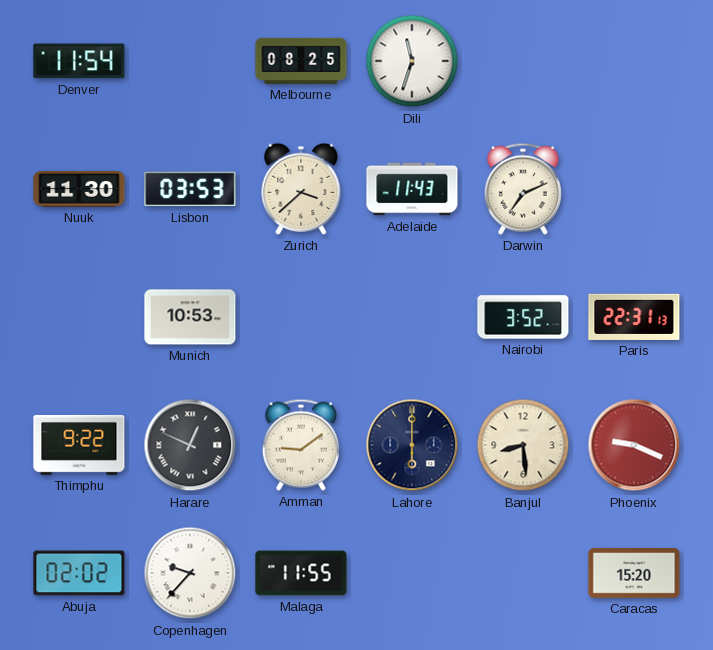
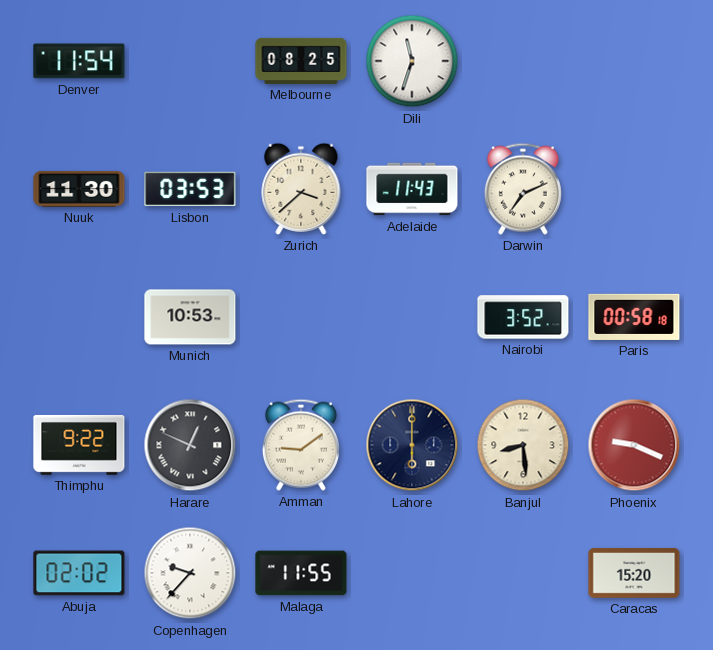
Paris: 22:31 -> 00:58 (634, 317)
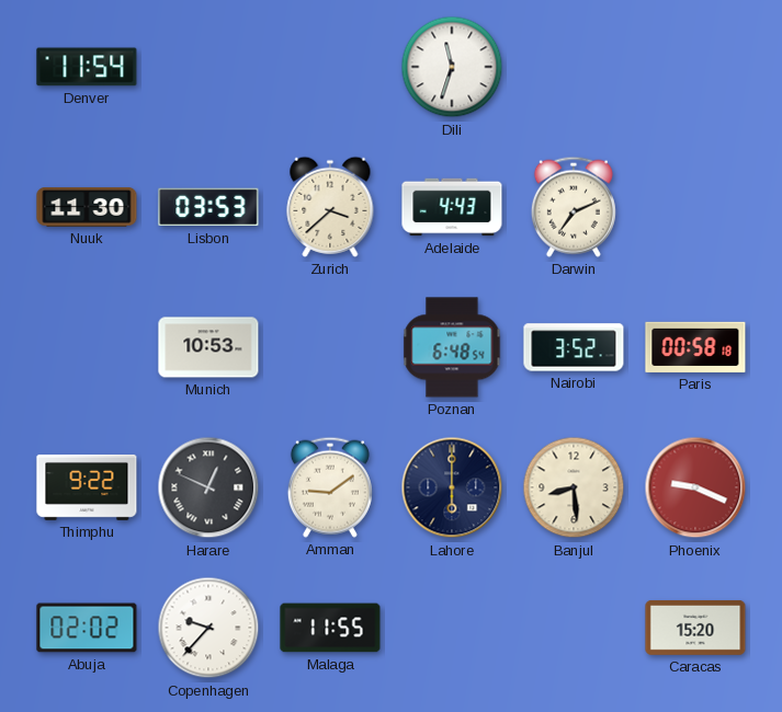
Melbourne: 08:25 -> none (301, 61)
Adelaide: 11:43 -> 4:43 (452, 207)
Poznan: none -> 6:48 (452, 347)
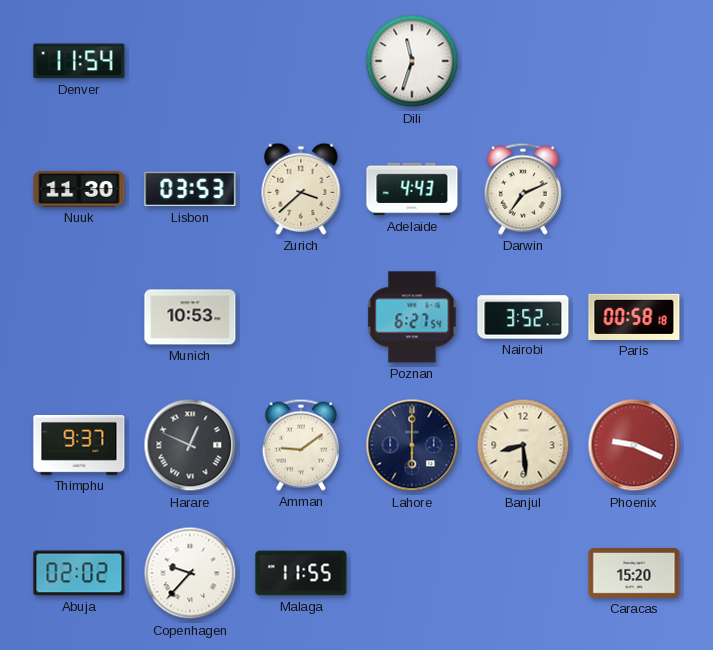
Poznan: 6:48 -> 6:27 (412, 317)
Thimphu: 9:22 -> 9:37 (79, 445)
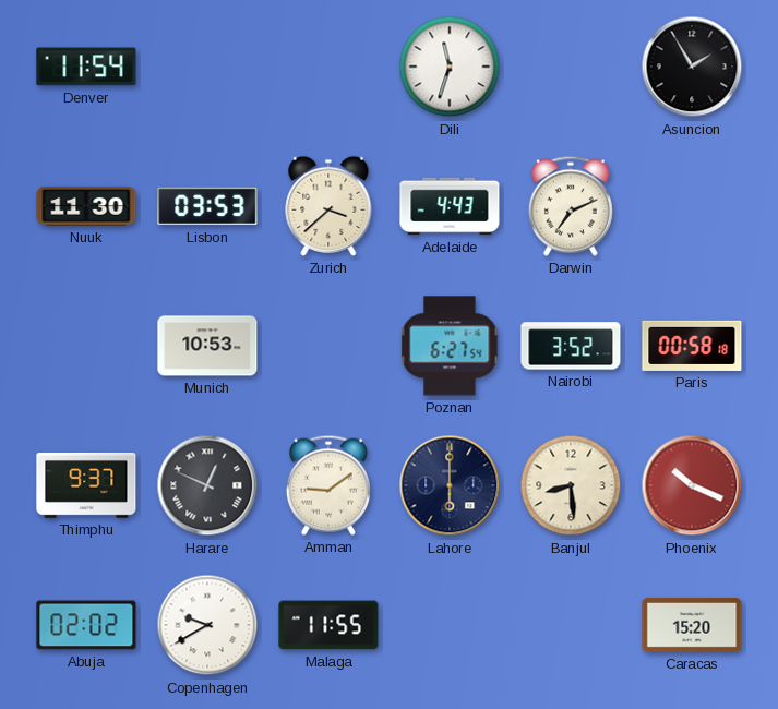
Asuncion: none -> 1:55 (692, 67)
Phoenix: 9:19 -> 10:19 (692, 485)
Copenhagen: 9:37 -> 9:40 (207, 625)
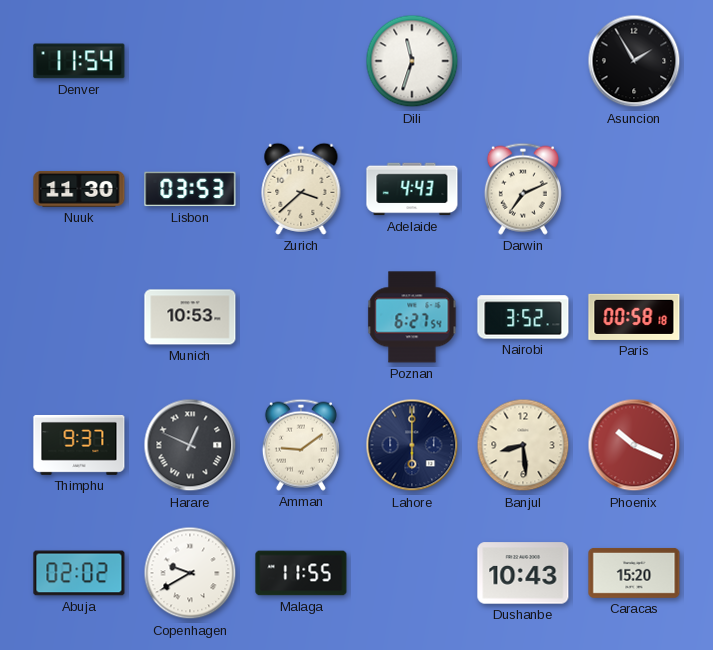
Dushanbe: none -> 10:43 (523, 573)
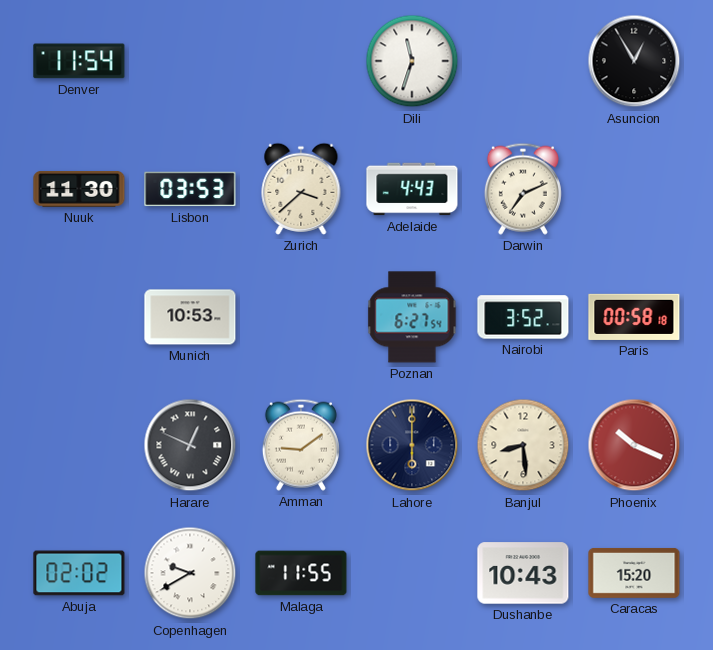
Asuncion: 1:55 -> 12:55 (634, 61)
Thimphu: 9:37 -> none (79, 445)
